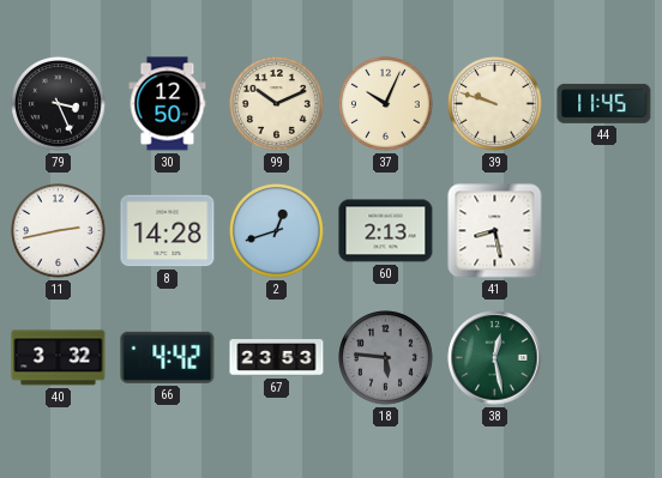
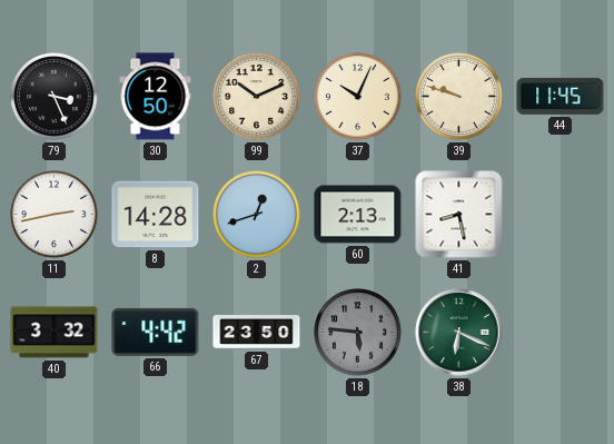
67: 23:53 -> 23:50 (257, 333)
38: 12:28 -> 6:19 (459, 333)
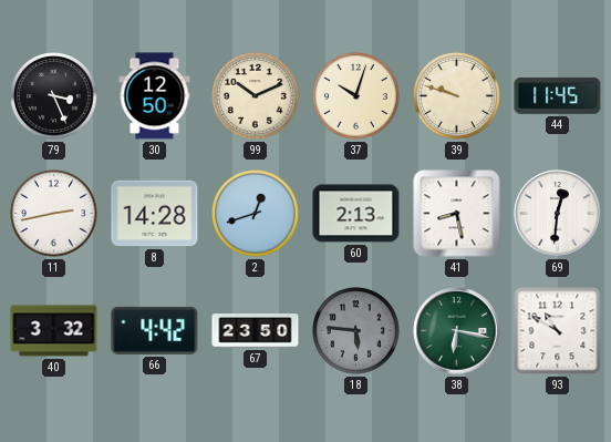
37: 10:04 -> 10:03 (356, 96)
69: none -> 12:31 (558, 214)
38: 6:19 -> 6:17 (457, 331)
93: none -> 10:50 (558, 331)
